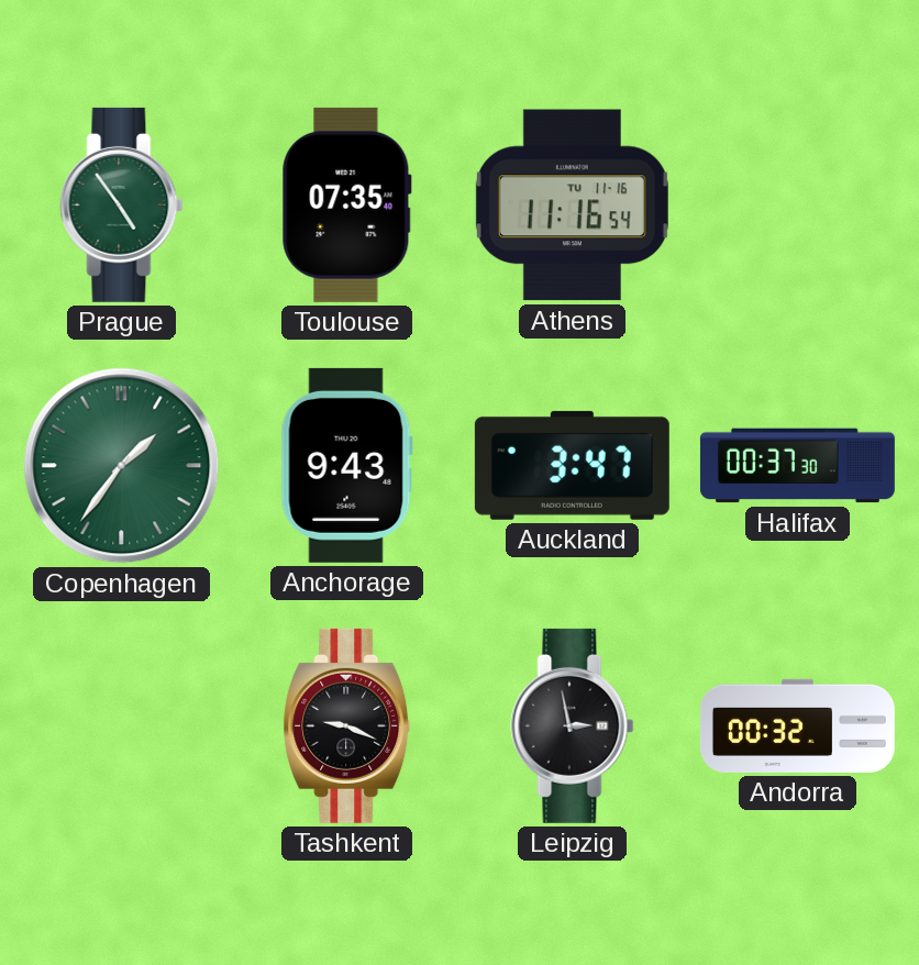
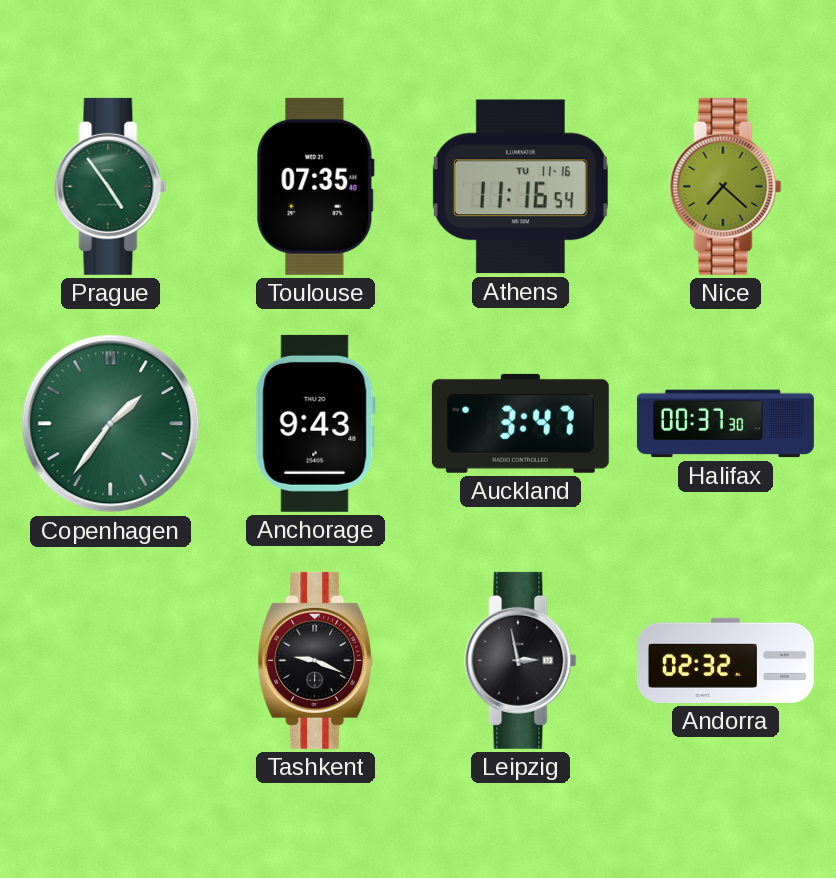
Nice: none -> 7:22 (726, 186)
Andorra: 00:32 -> 02:32 (725, 660)
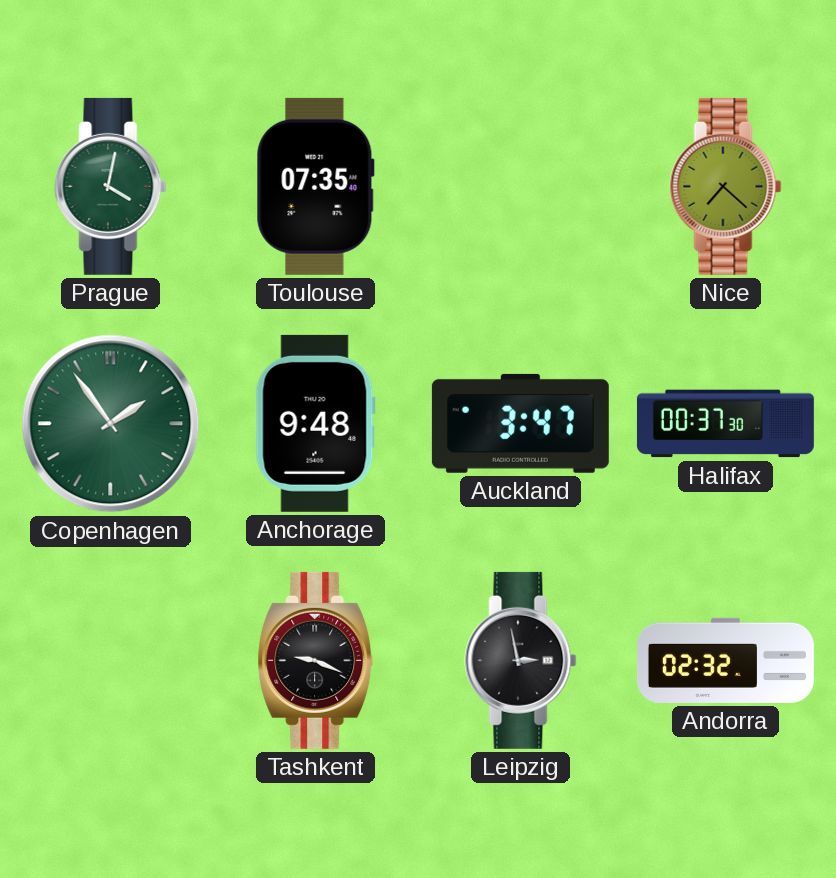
Prague: 4:54 -> 4:02 (111, 186)
Athens: 11:16 -> none (520, 187)
Copenhagen: 1:36 -> 1:54 (111, 424)
Anchorage: 9:43 -> 9:48 (315, 423)
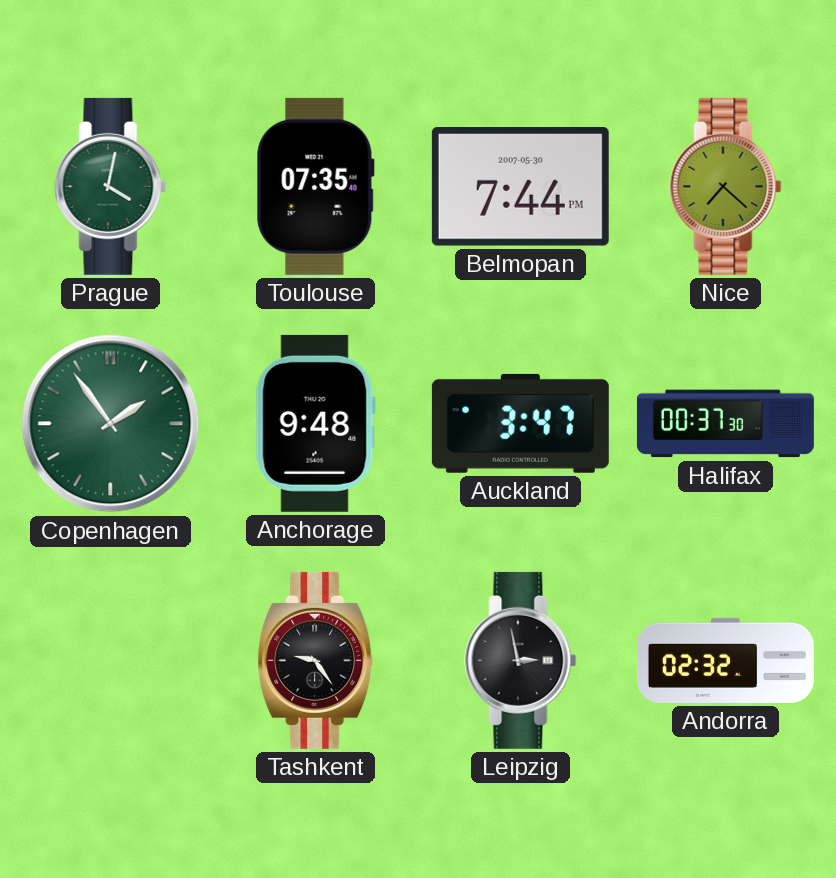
Belmopan: none -> 7:44 (520, 187)
Tashkent: 9:19 -> 9:24 (316, 660)
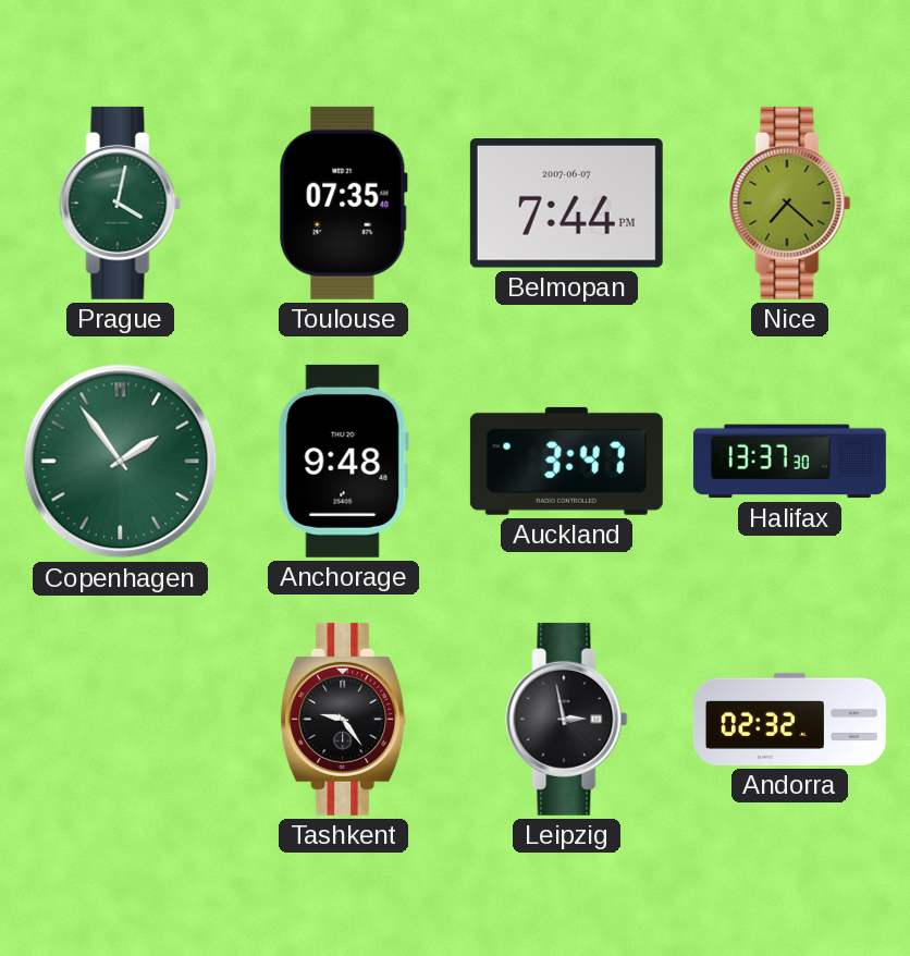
Belmopan date: 2007-05-30 -> 2007-06-07 (566, 204)
Halifax: 00:37 -> 13:37 (789, 462)
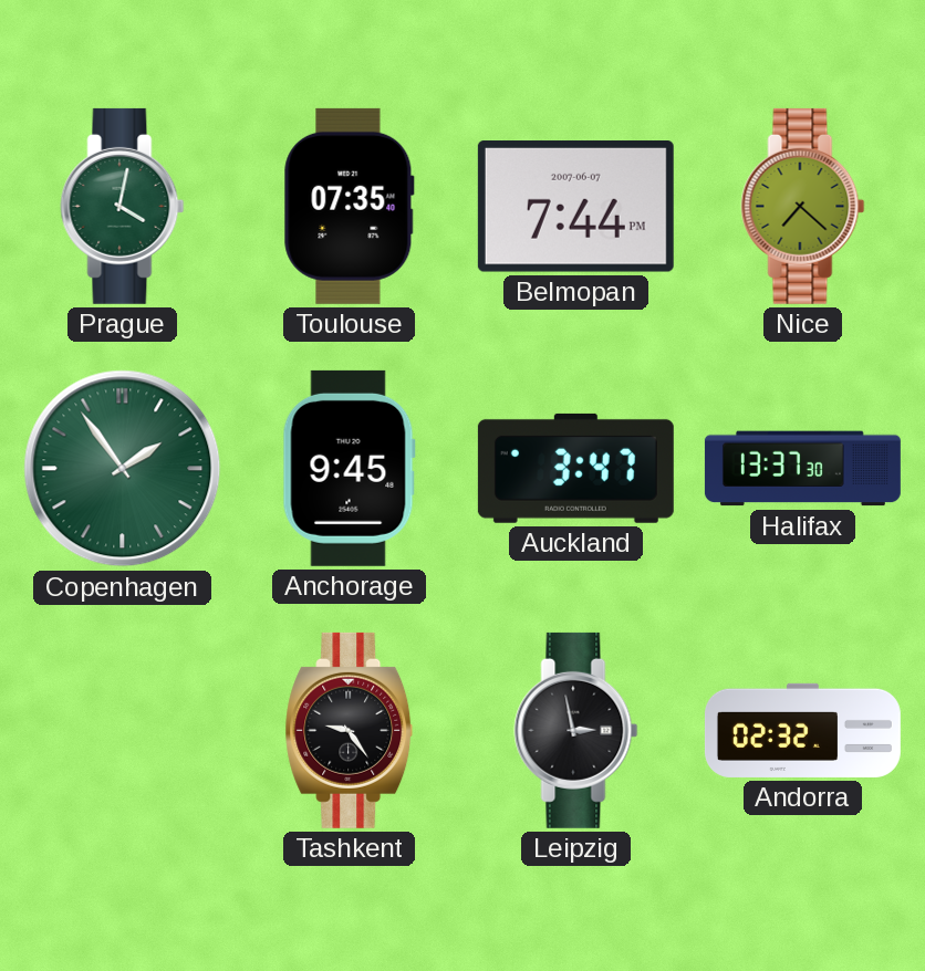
Anchorage: 9:48 -> 9:45 (349, 468)
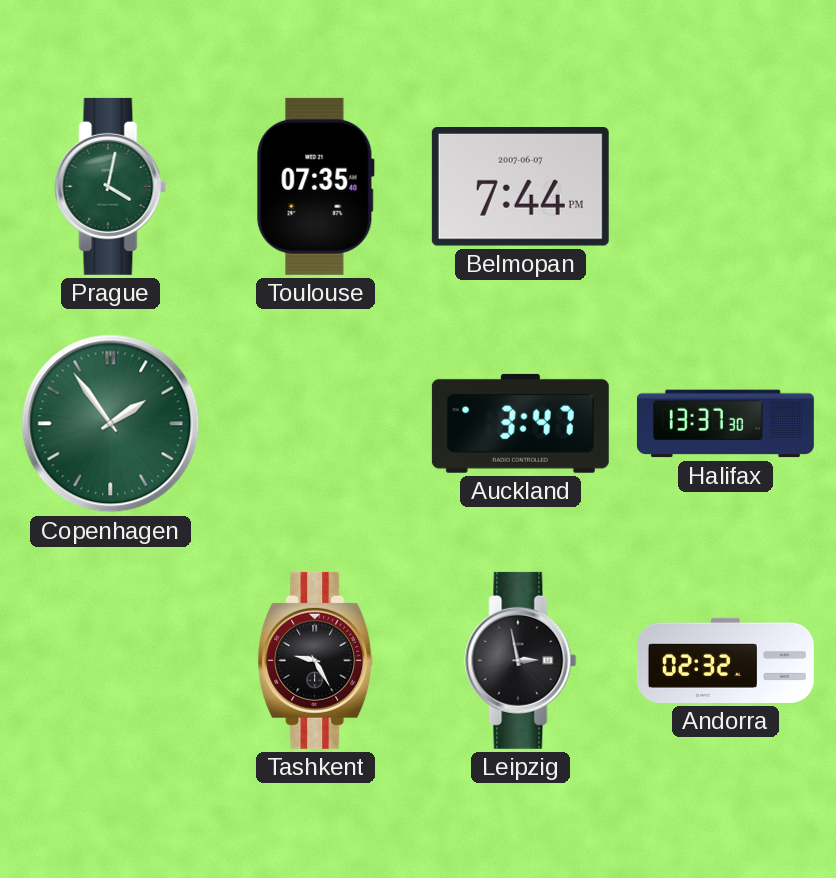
Nice: 7:22 -> none (803, 206)
Anchorage: 9:45 -> none (349, 468)
Tashkent: 9:24 -> 9:25 (316, 660)
